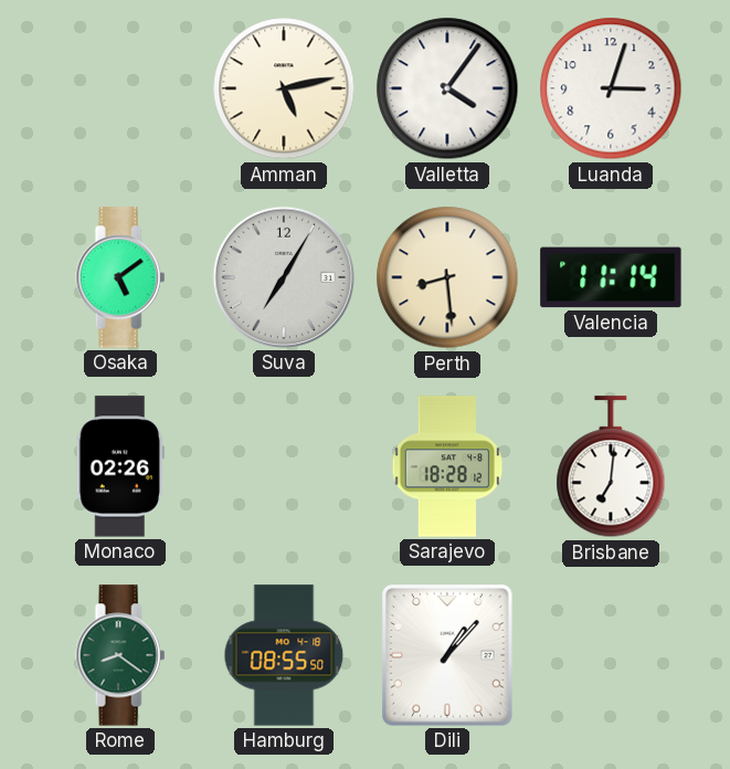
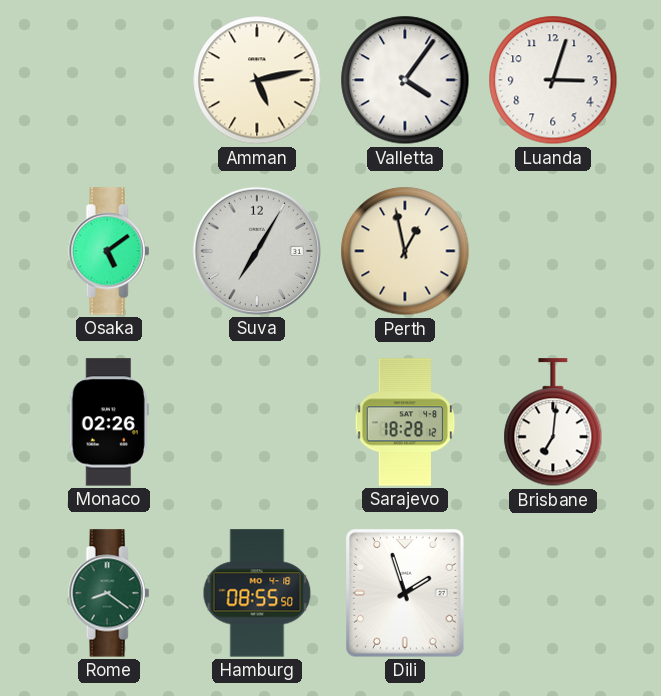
Perth: 8:29 -> 12:58 (405, 251)
Valencia: 11:14 -> none (611, 277)
Dili: 1:07 -> 1:57 (405, 593)
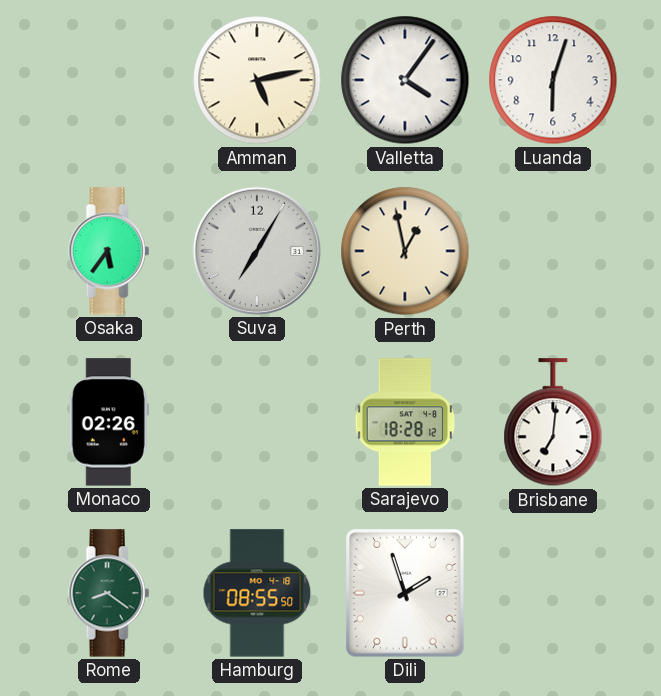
Luanda: 3:03 -> 6:03 (553, 80)
Osaka: 5:09 -> 5:36 (109, 251)
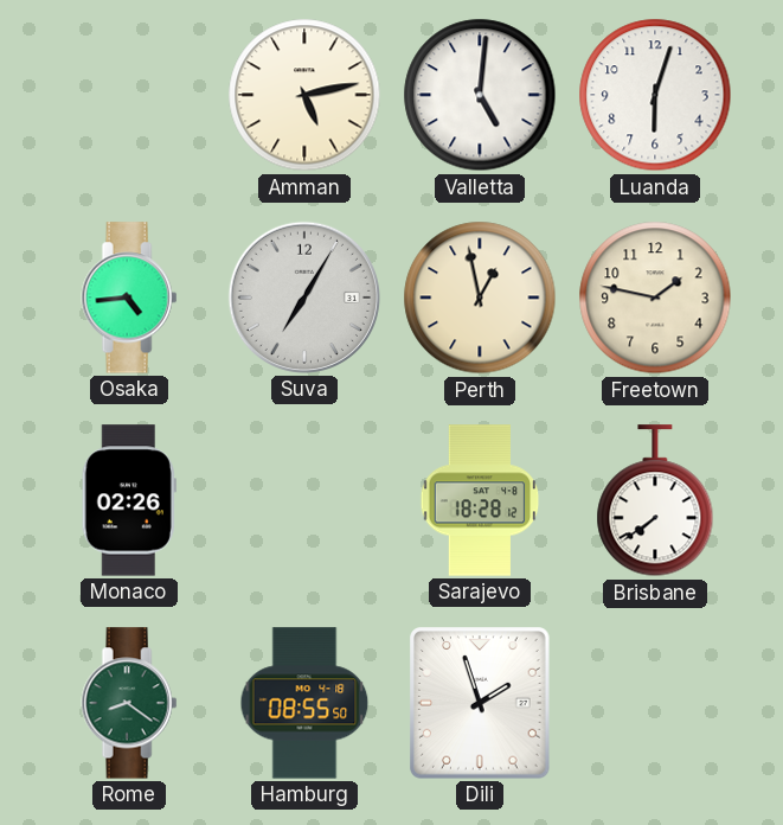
Valletta: 4:06 -> 5:01 (480, 95)
Osaka: 5:36 -> 4:44 (129, 298)
Freetown: none -> 1:47 (655, 298)
Brisbane: 7:01 -> 7:39 (655, 501)
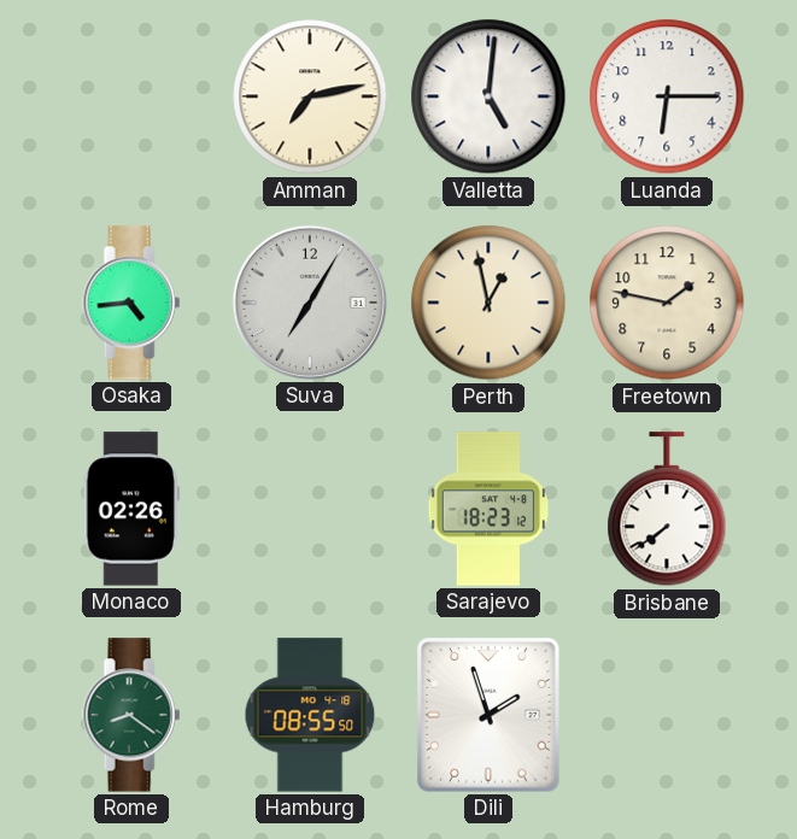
Amman: 5:13 -> 7:13 (310, 96)
Luanda: 6:03 -> 6:15 (667, 96)
Sarajevo: 18:28 -> 18:23 (488, 509)
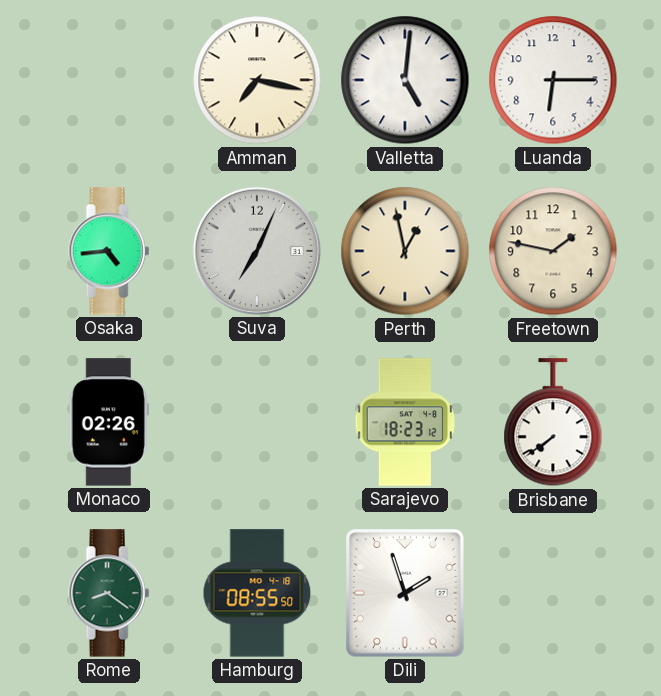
Amman: 7:13 -> 7:17 (257, 80)
Suva: 7:05 -> 7:04 (257, 251)
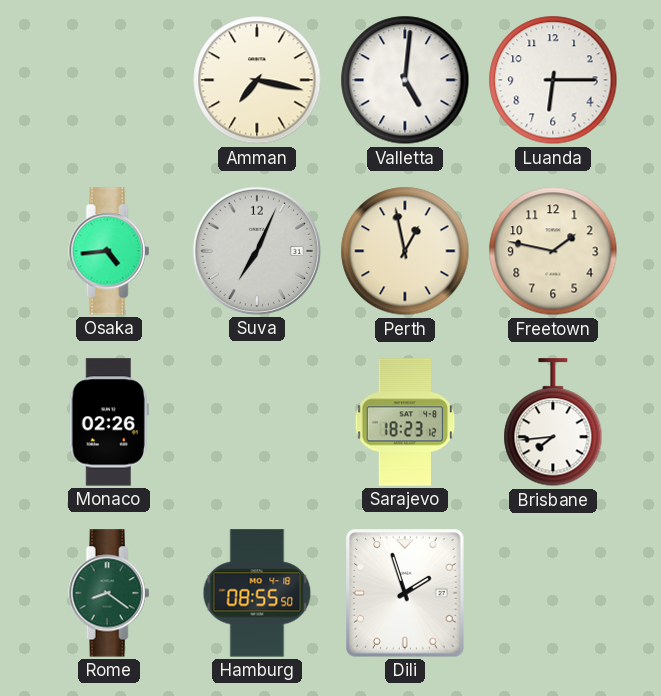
Brisbane: 7:39 -> 7:44 (553, 423)
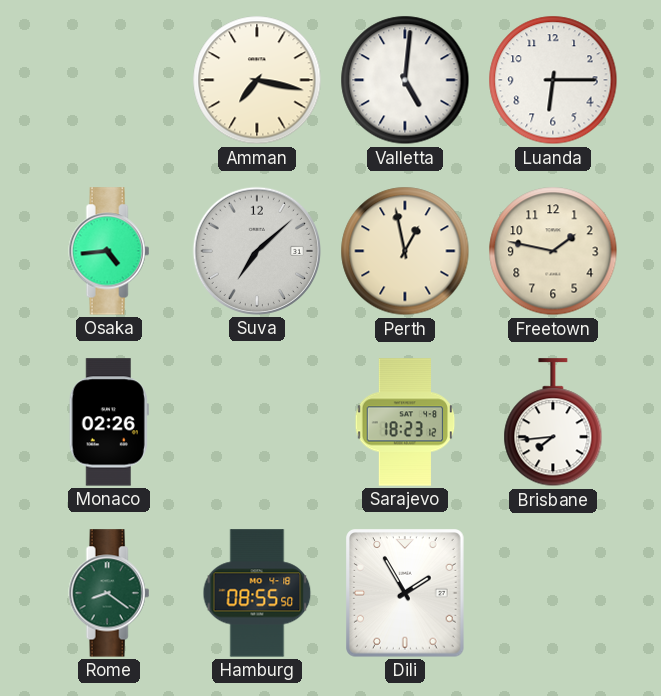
Suva: 7:04 -> 7:08 (257, 251)
Dili: 1:57 -> 1:55 (405, 593)
